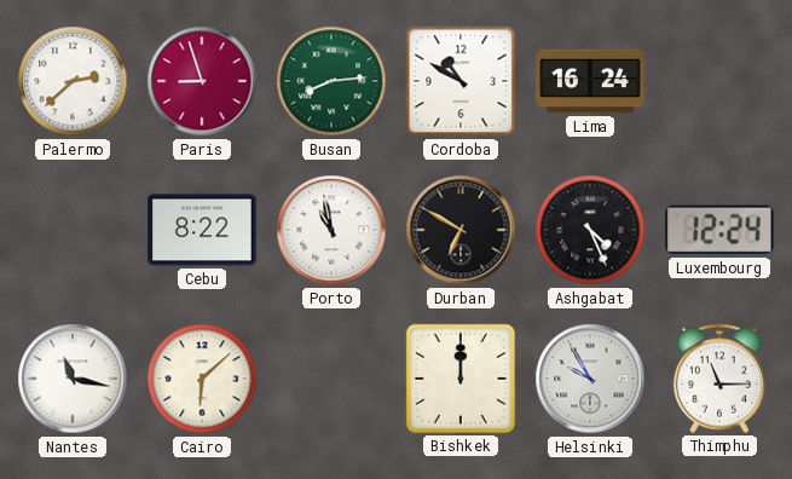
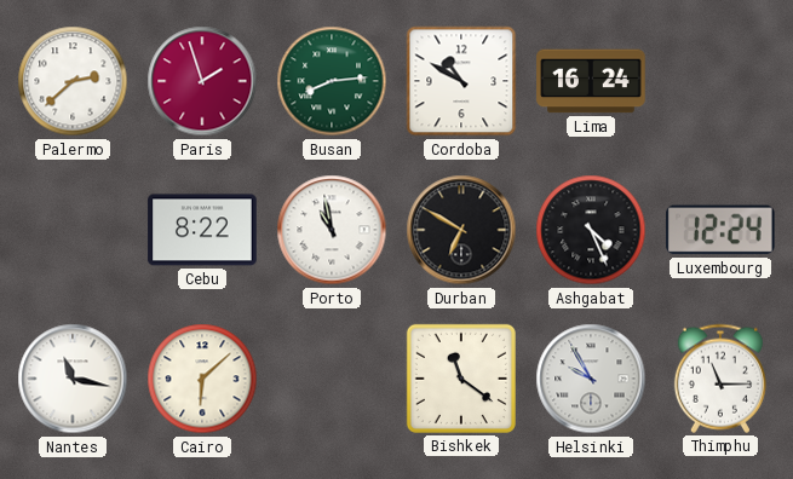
Paris: 8:57 -> 1:57 (202, 81)
Bishkek: 12:00 -> 11:21 (461, 379)
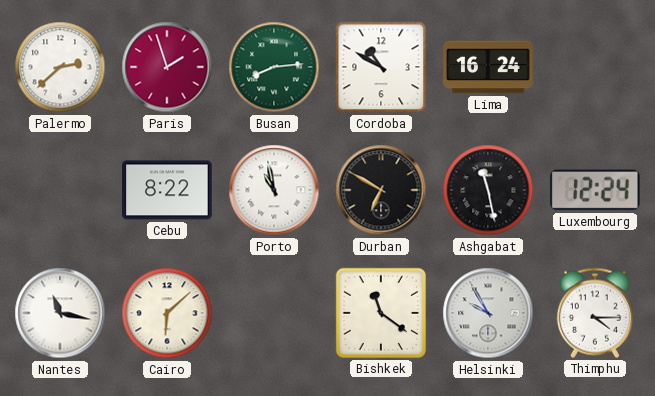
Ashgabat: 4:26 -> 11:28 (488, 190)
Thimphu: 11:15 -> 4:15 (595, 313)
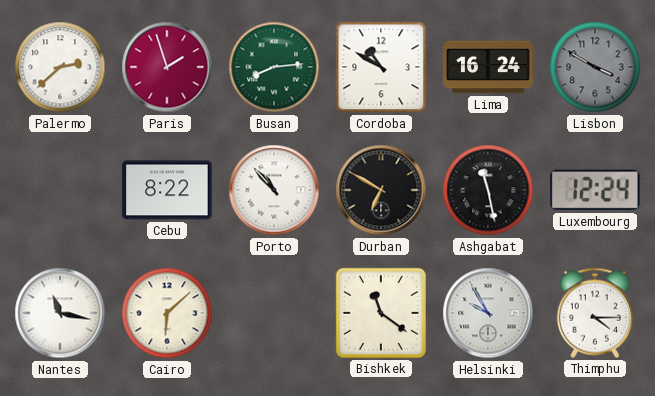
Lisbon: none -> 3:50 (595, 67)
Porto: 10:58 -> 10:53 (274, 190)
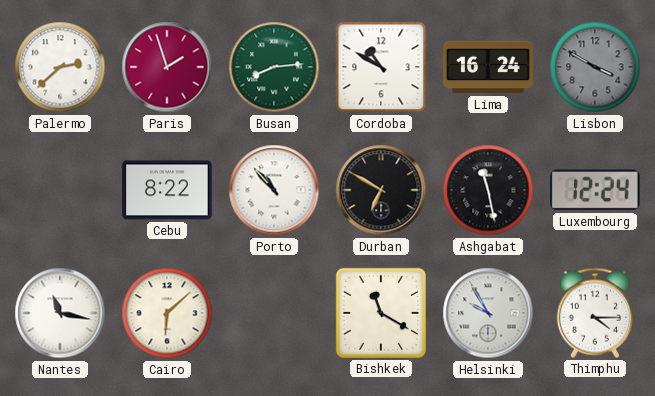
Bishkek: 11:21 -> 11:20 (381, 313)
